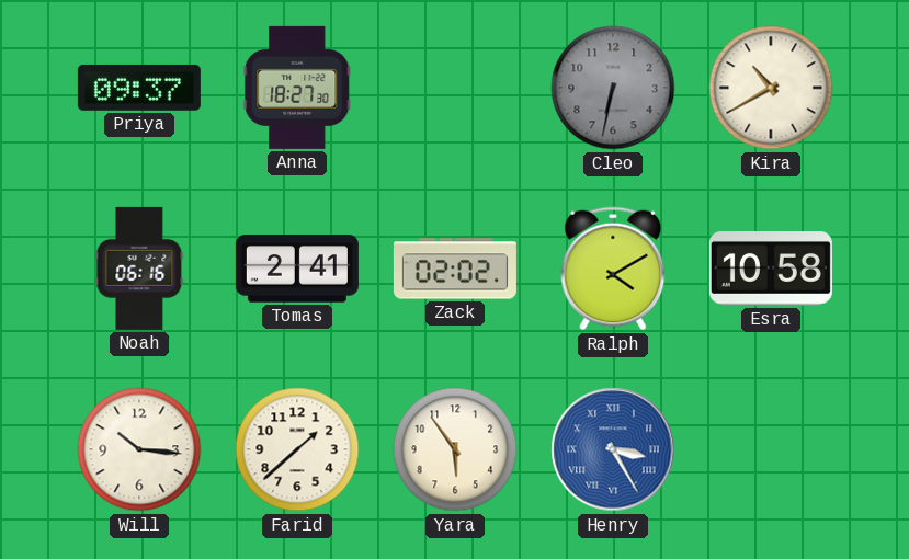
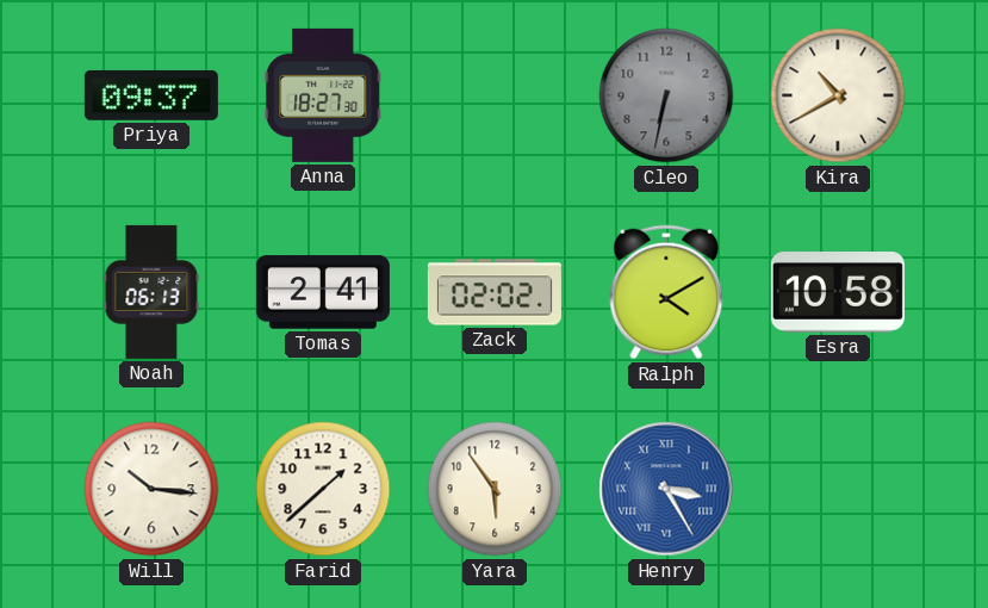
Noah: 06:16 -> 06:13 (151, 292)
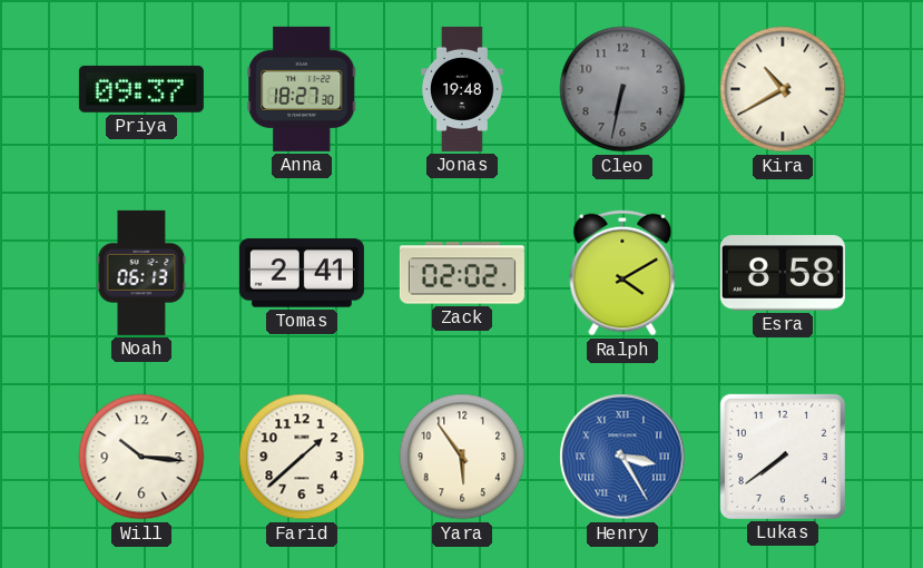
Jonas: none -> 19:48 (462, 89)
Esra: 10:58 -> 8:58 (783, 273)
Lukas: none -> 7:39 (783, 457)
